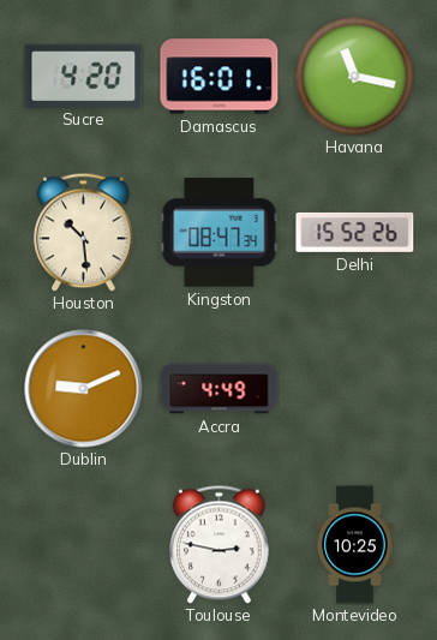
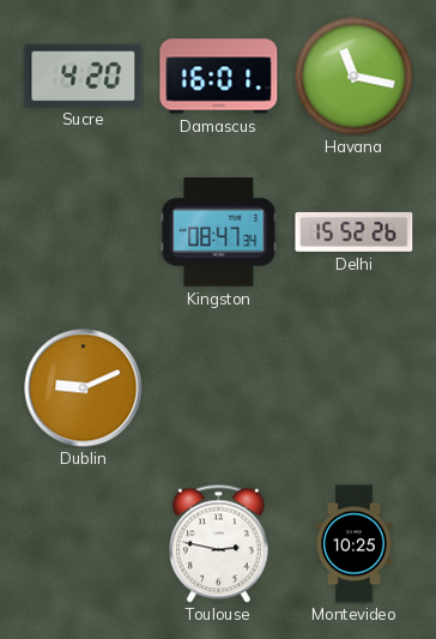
Houston: 10:29 -> none (84, 232)
Accra: 4:49 -> none (220, 389)
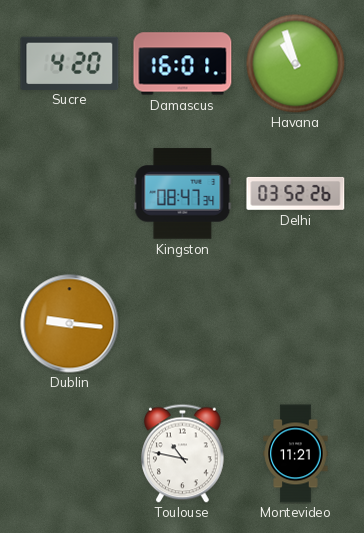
Havana: 11:17 -> 10:57 (296, 64)
Delhi: 15:52 -> 03:52 (296, 193)
Dublin: 9:11 -> 9:16 (70, 324)
Toulouse: 2:47 -> 10:47 (183, 453)
Montevideo: 10:25 -> 11:21 (296, 454)
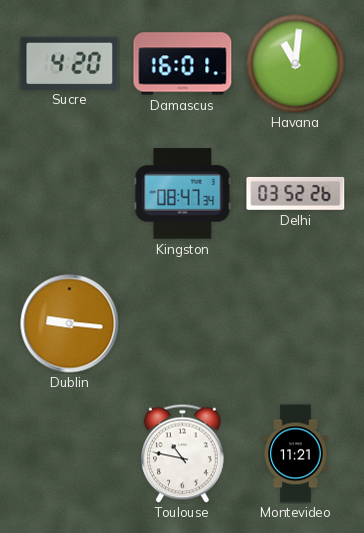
Havana: 10:57 -> 11:01 (296, 64)
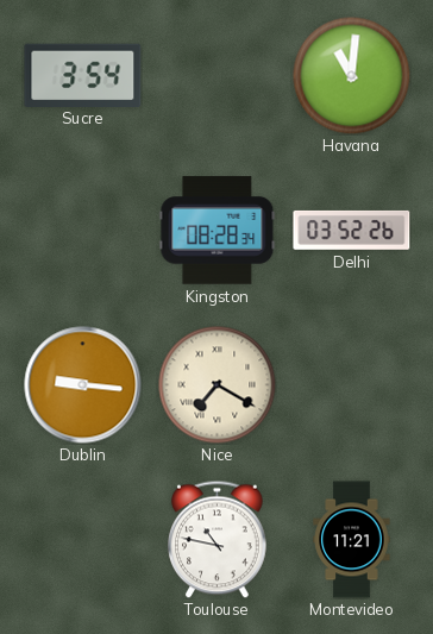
Sucre: 4:20 -> 3:54 (83, 75)
Damascus: 16:01 -> none (183, 64)
Kingston: 08:47 -> 08:28 (218, 231)
Nice: none -> 7:20 (218, 385)
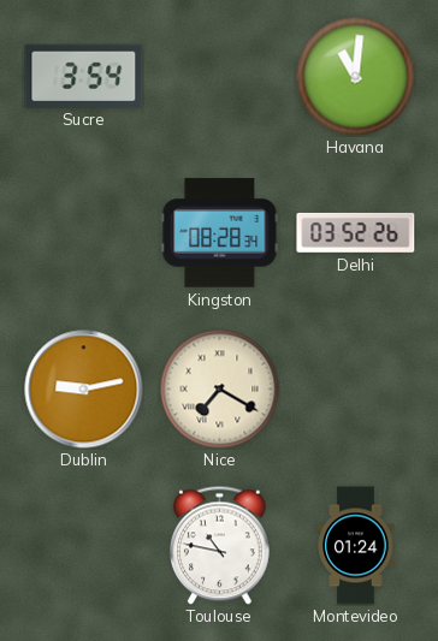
Dublin: 9:16 -> 9:13 (84, 390)
Montevideo: 11:21 -> 01:24 (356, 546)
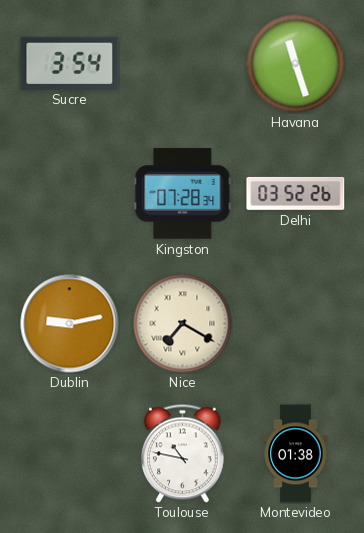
Havana: 11:01 -> 11:27 (296, 64)
Kingston: 08:28 -> 07:28 (183, 194)
Montevideo: 01:24 -> 01:38 (296, 454)
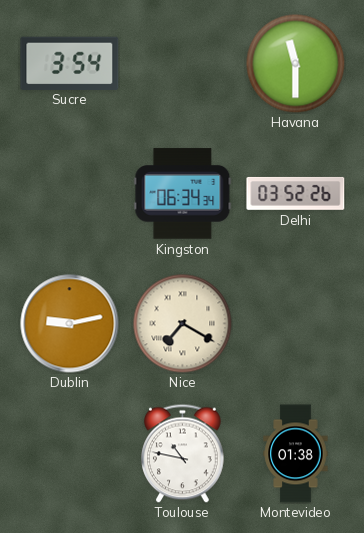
Havana: 11:27 -> 11:30 (296, 64)
Kingston: 07:28 -> 06:34 (183, 194)
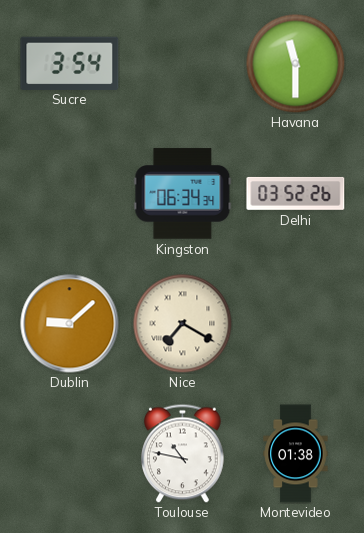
Dublin: 9:13 -> 9:08 (70, 324)
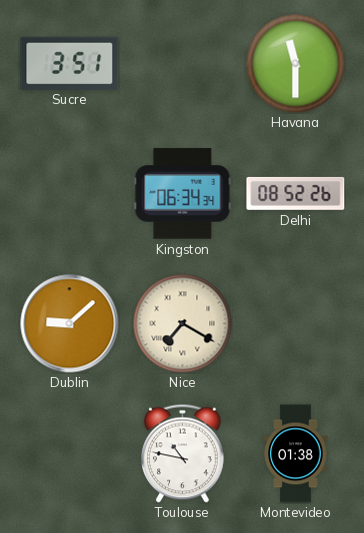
Sucre: 3:54 -> 3:51 (70, 63)
Delhi: 03:52 -> 08:52 (296, 193)
